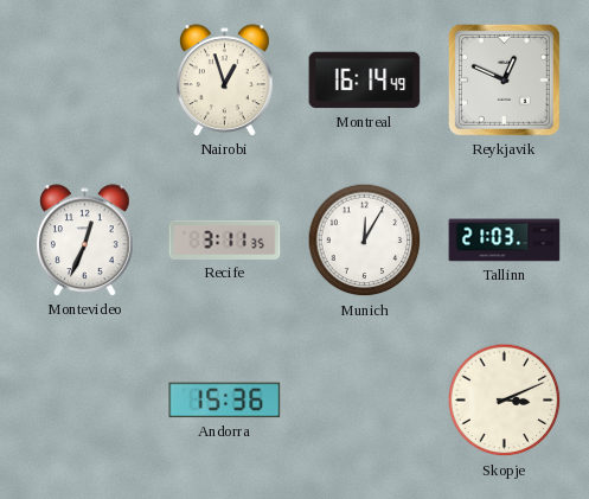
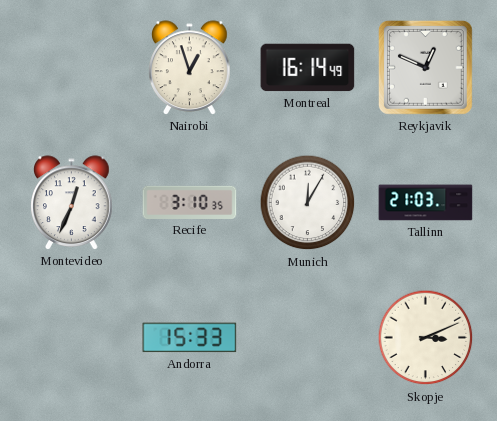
Recife: 3:11 -> 3:10 (190, 202)
Andorra: 15:36 -> 15:33 (190, 338)
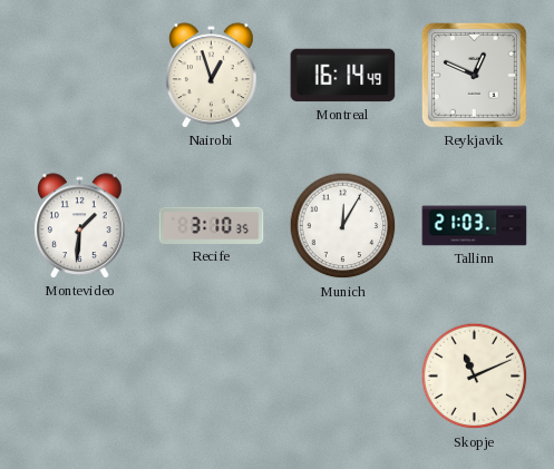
Montevideo: 12:34 -> 1:31 (80, 226)
Andorra: 15:33 -> none (190, 338)
Skopje: 3:11 -> 11:11 (475, 377)
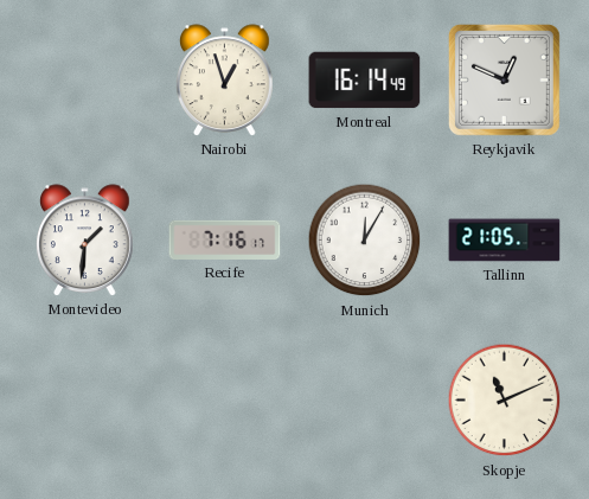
Recife: 3:10 -> 7:16 (225, 239)
Tallinn: 21:03 -> 21:05 (505, 241)
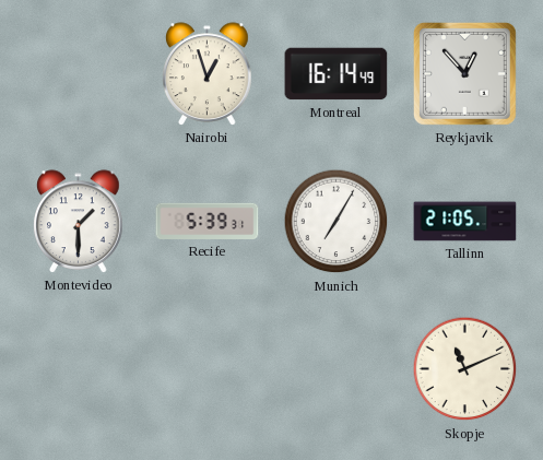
Reykjavik: 12:49 -> 12:53 (464, 73)
Montevideo: 1:31 -> 1:30 (79, 222)
Recife: 7:16 -> 5:39 (208, 221)
Munich: 12:05 -> 7:05 (337, 222)
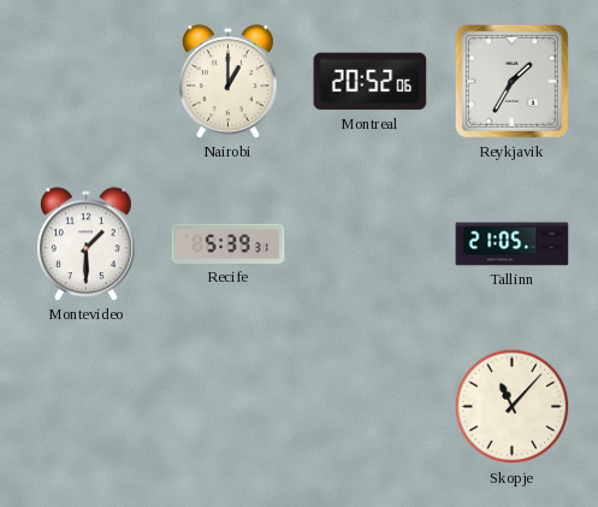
Nairobi: 12:57 -> 1:00 (229, 82)
Montreal: 16:14 -> 20:52 (371, 82)
Reykjavik: 12:53 -> 1:35 (511, 81)
Munich: 7:05 -> none (337, 222)
Skopje: 11:11 -> 11:07 (513, 407)
